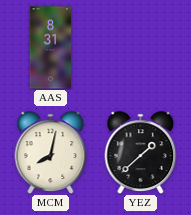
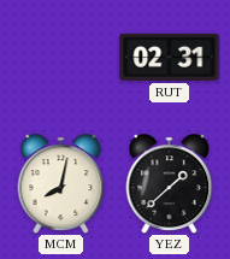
AAS: 8:31 -> none (51, 48)
RUT: none -> 02:31 (170, 57)
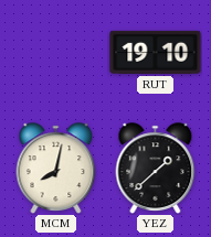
RUT: 02:31 -> 19:10 (156, 52)
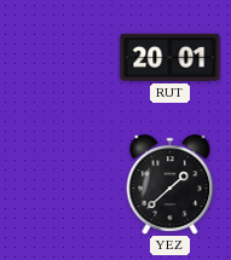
RUT: 19:10 -> 20:01 (171, 57)
MCM: 8:02 -> none (56, 169)
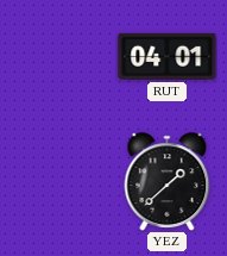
RUT: 20:01 -> 04:01 (168, 56)
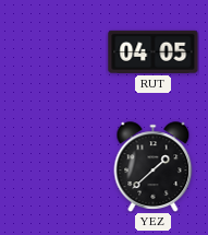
RUT: 04:01 -> 04:05 (154, 51)
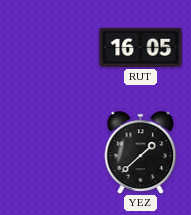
RUT: 04:05 -> 16:05 (141, 47)
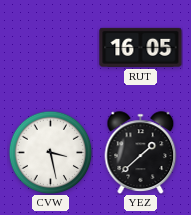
CVW: none -> 3:28 (50, 152)
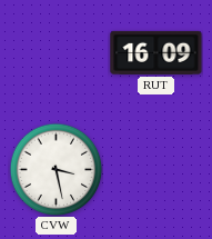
RUT: 16:05 -> 16:09 (157, 52)
YEZ: 1:38 -> none (141, 153)
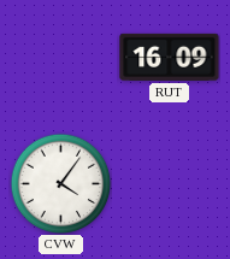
CVW: 3:28 -> 4:06 (60, 183)
